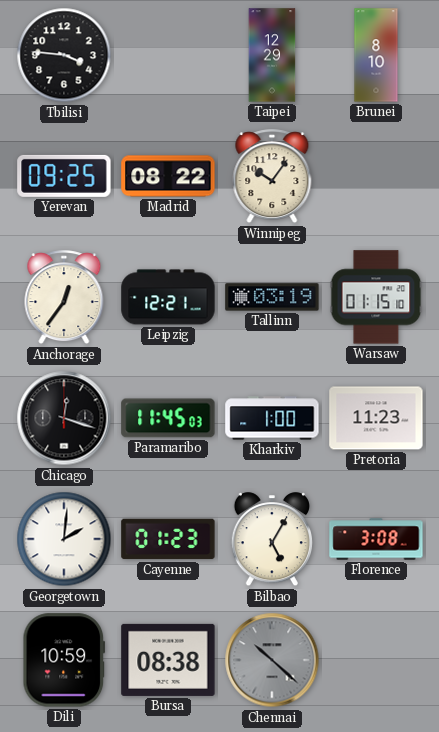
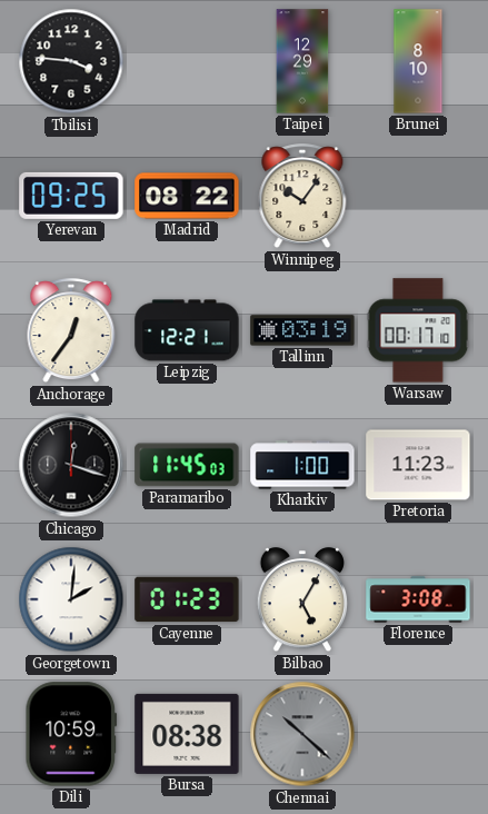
Warsaw: 01:15 -> 00:17 (418, 330)
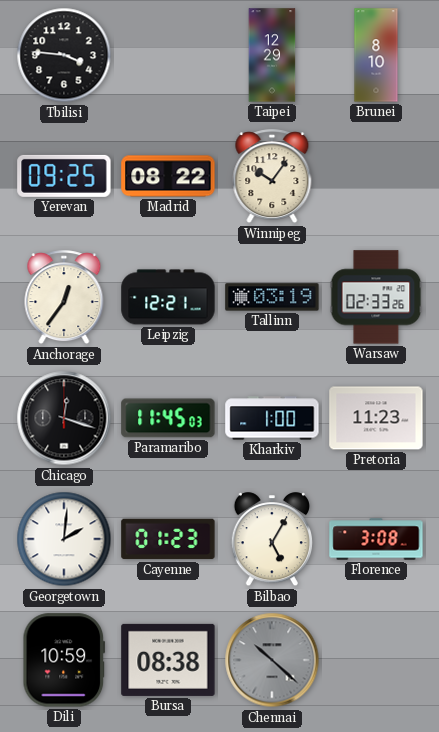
Warsaw: 00:17 -> 02:33 (376, 297)
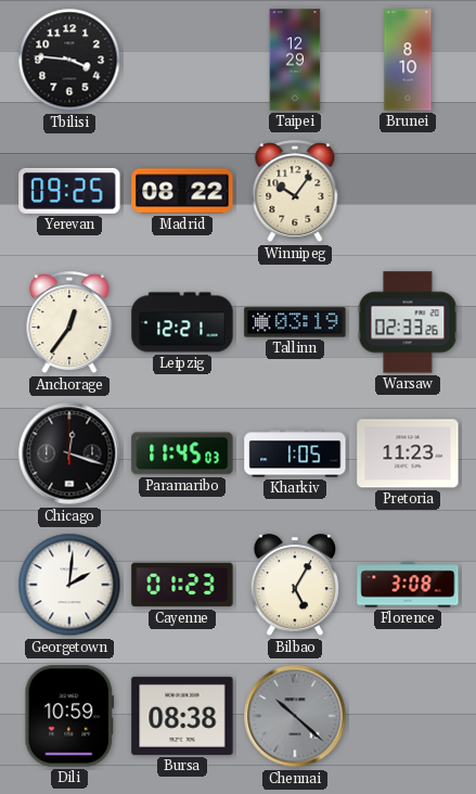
Kharkiv: 1:00 -> 1:05 (295, 453)
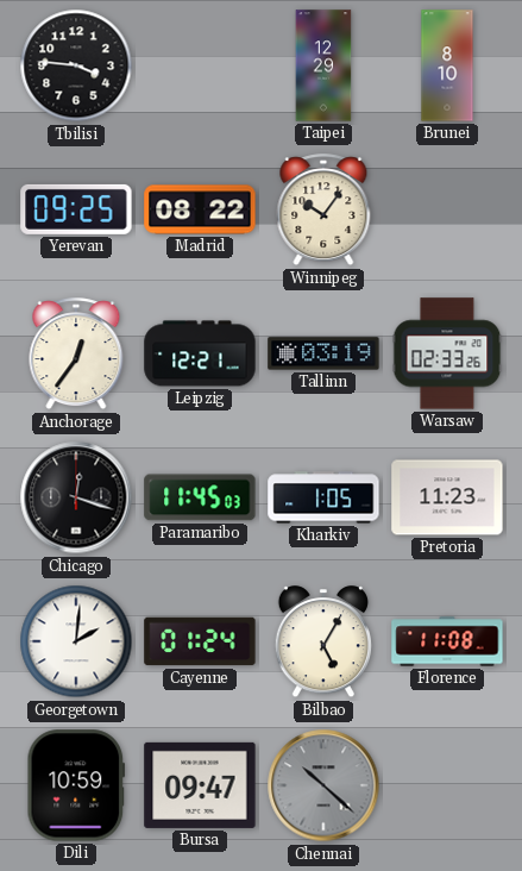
Cayenne: 01:23 -> 01:24 (200, 641)
Florence: 3:08 -> 11:08 (447, 641)
Bursa: 08:38 -> 09:47 (200, 785)
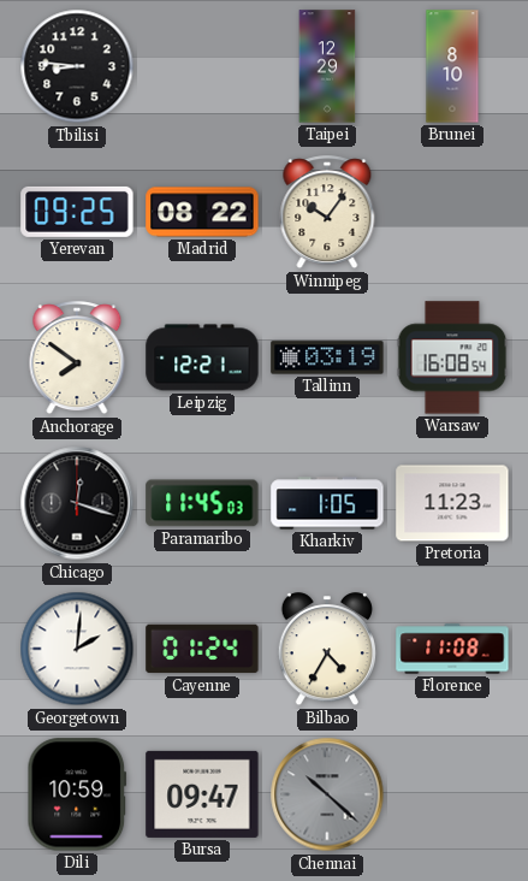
Tbilisi: 3:46 -> 8:46 (77, 66)
Anchorage: 12:36 -> 7:51 (77, 359)
Warsaw: 02:33 -> 16:08 (452, 357)
Bilbao: 5:05 -> 4:35 (326, 650)
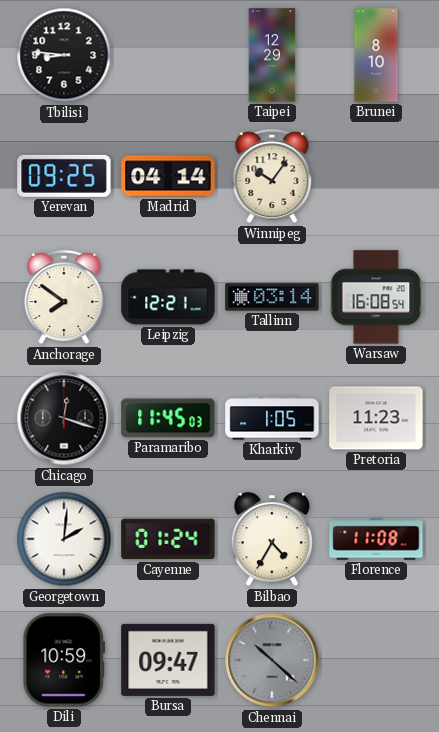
Madrid: 08:22 -> 04:14 (168, 176)
Tallinn: 03:19 -> 03:14 (272, 297)
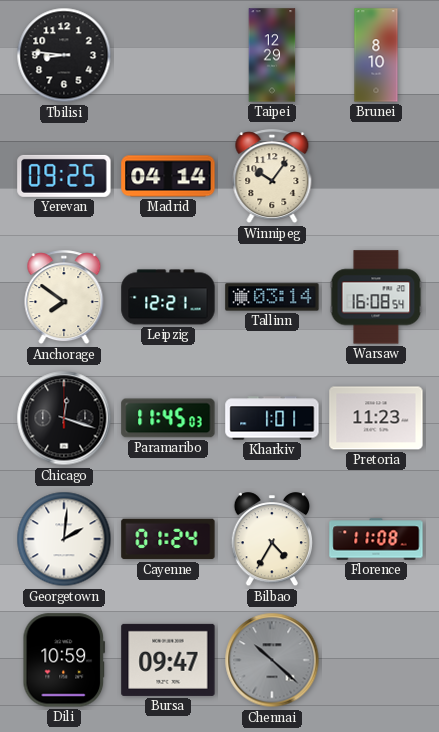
Kharkiv: 1:05 -> 1:01 (272, 418)
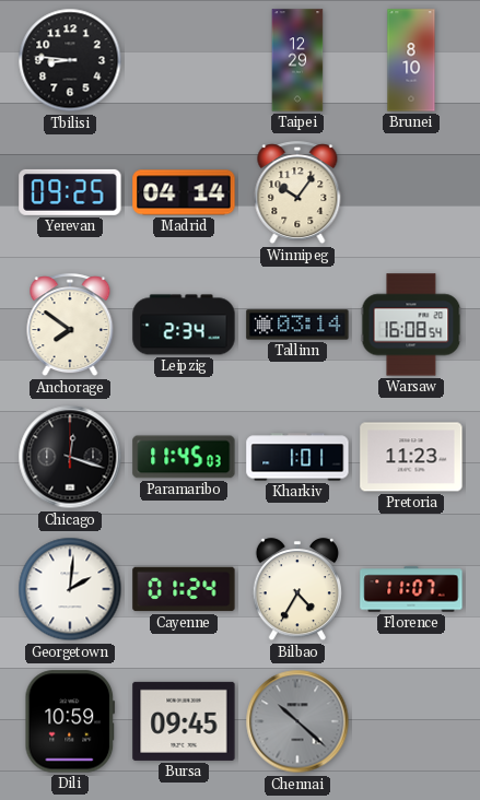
Leipzig: 12:21 -> 2:34 (184, 325)
Florence: 11:08 -> 11:07 (411, 589)
Bursa: 09:47 -> 09:45 (184, 721)
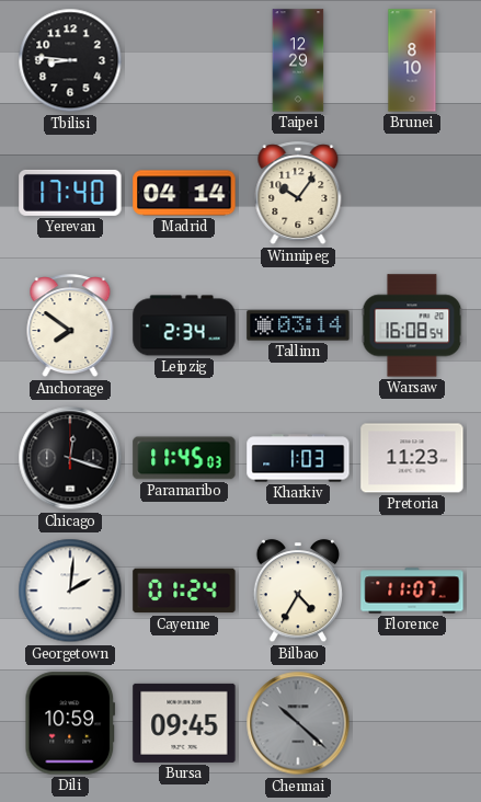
Yerevan: 09:25 -> 17:40 (70, 193)
Kharkiv: 1:01 -> 1:03 (298, 458)
